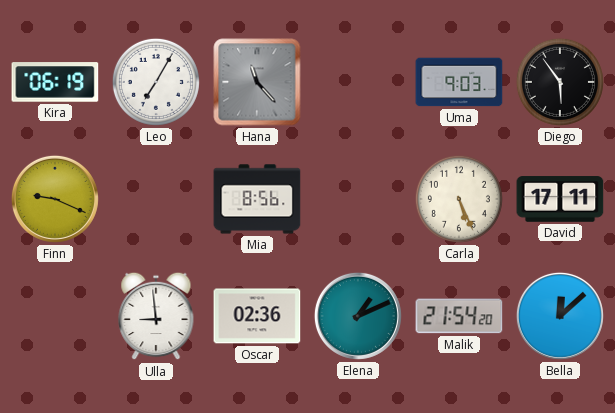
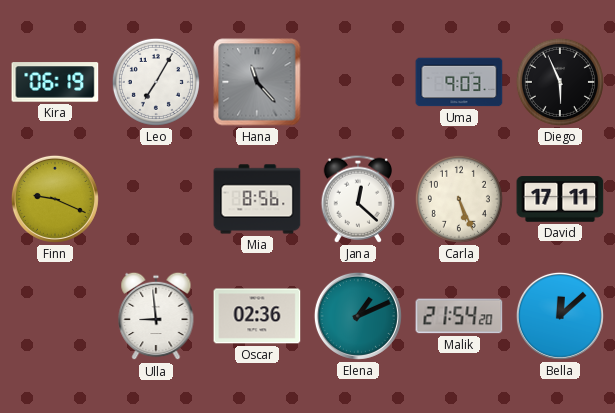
Diego: 5:54 -> 5:56 (560, 82)
Jana: none -> 12:22 (358, 199)
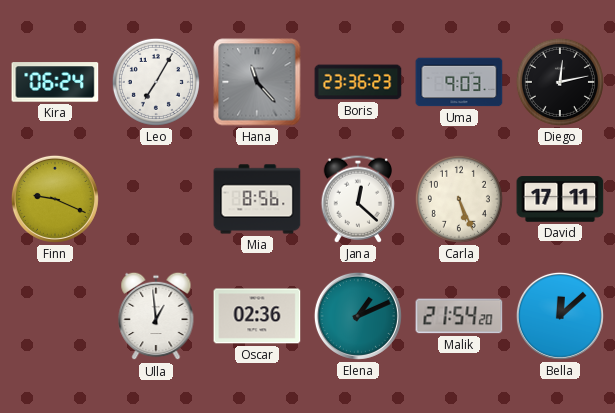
Kira: 06:19 -> 06:24 (55, 82)
Boris: none -> 23:36 (358, 82)
Diego: 5:56 -> 12:13 (560, 82)
Ulla: 8:59 -> 12:59 (156, 316)
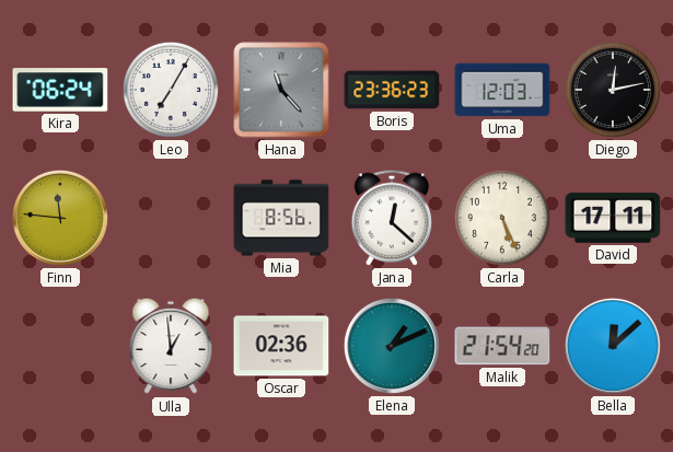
Uma: 9:03 -> 12:03 (502, 90)
Finn: 9:19 -> 11:46 (60, 218)
